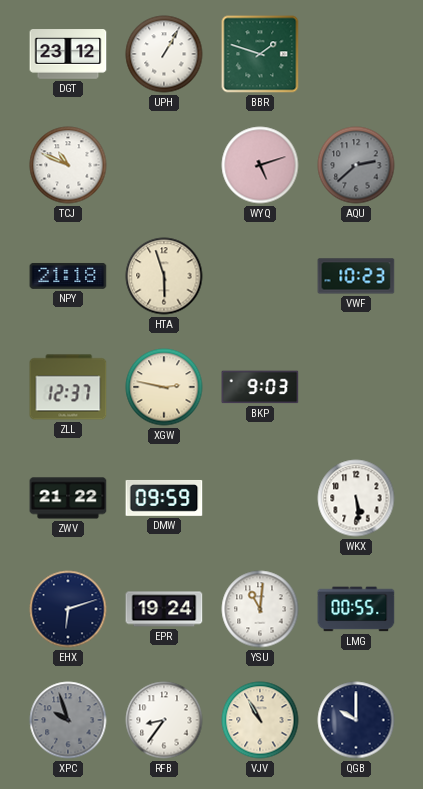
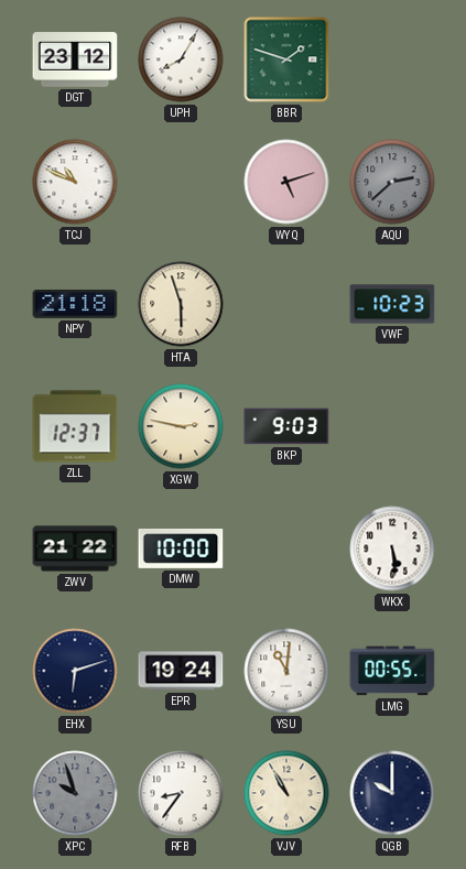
UPH: 1:05 -> 8:05 (181, 59)
DMW: 09:59 -> 10:00 (181, 548)
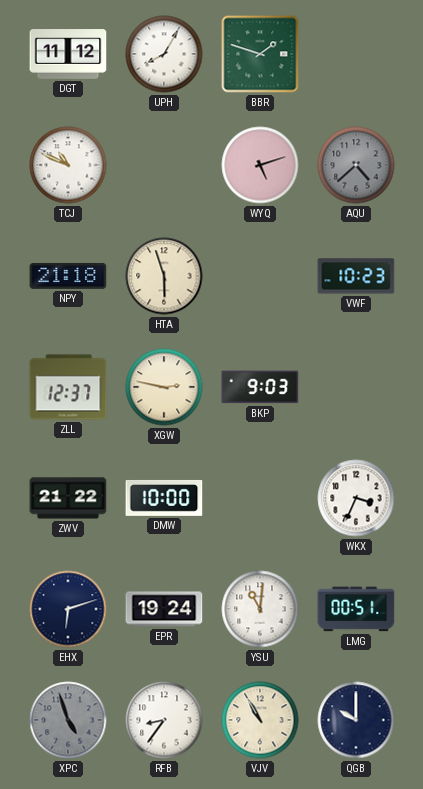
DGT: 23:12 -> 11:12 (68, 54)
AQU: 2:38 -> 4:38 (356, 165)
WKX: 5:29 -> 3:34 (356, 498)
LMG: 00:55 -> 00:51 (356, 609)
XPC: 9:57 -> 4:57 (68, 720)
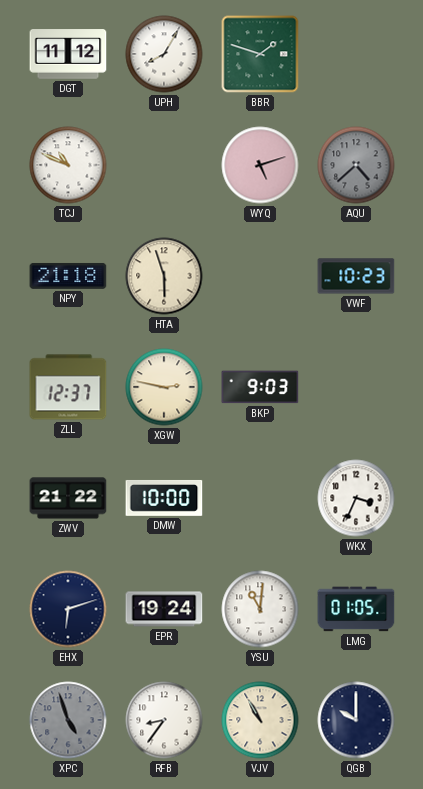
LMG: 00:51 -> 01:05 (356, 609)
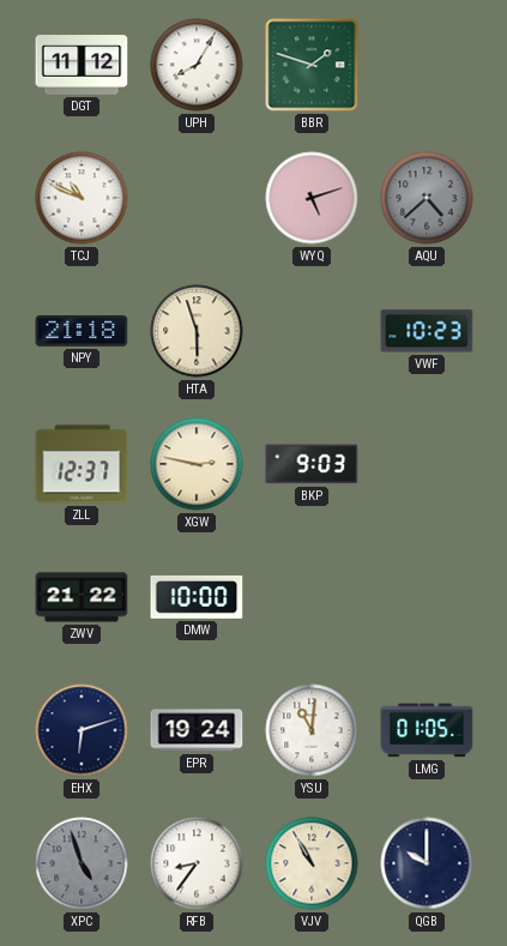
WKX: 3:34 -> none (356, 498)
